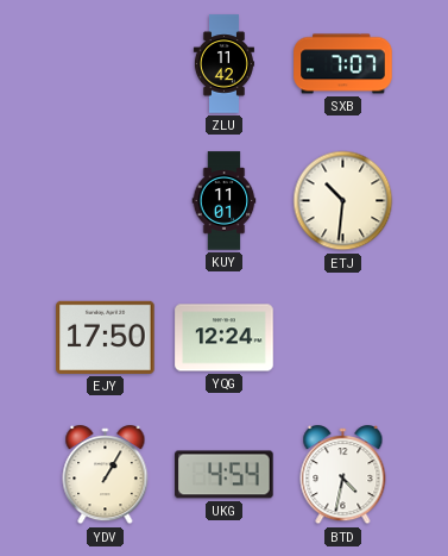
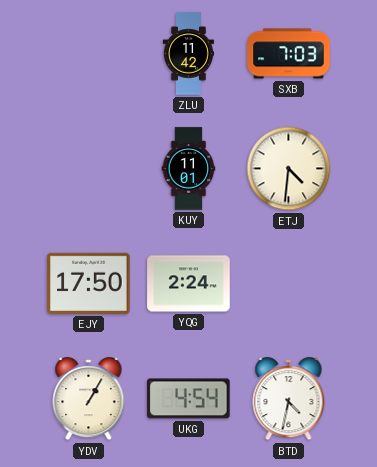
SXB: 7:07 -> 7:03 (289, 54)
ETJ: 10:31 -> 4:31 (289, 169)
YQG: 12:24 -> 2:24 (189, 284)
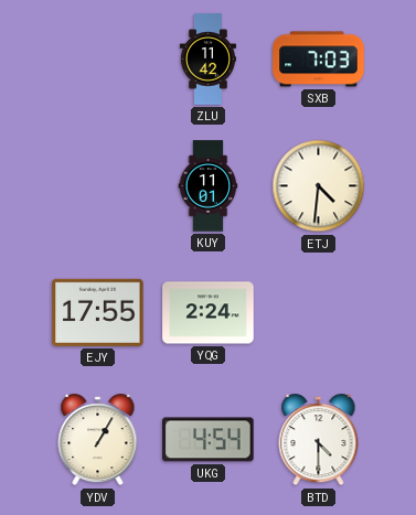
EJY: 17:50 -> 17:55 (98, 312)
BTD: 4:32 -> 4:30 (319, 440)
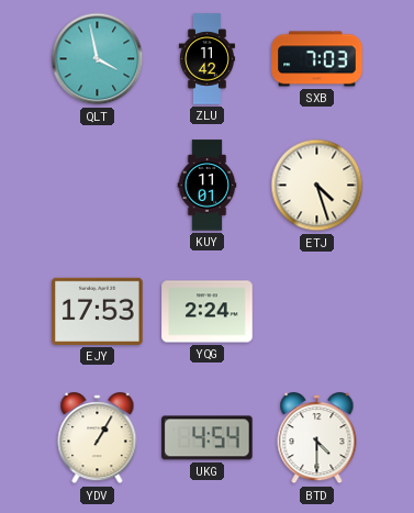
QLT: none -> 3:58 (98, 59)
ETJ: 4:31 -> 4:27 (317, 186)
EJY: 17:55 -> 17:53 (98, 311)
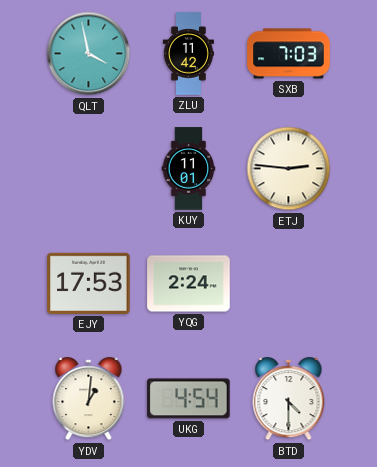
ETJ: 4:27 -> 2:46 (289, 169)
YDV: 1:05 -> 1:01 (89, 399)
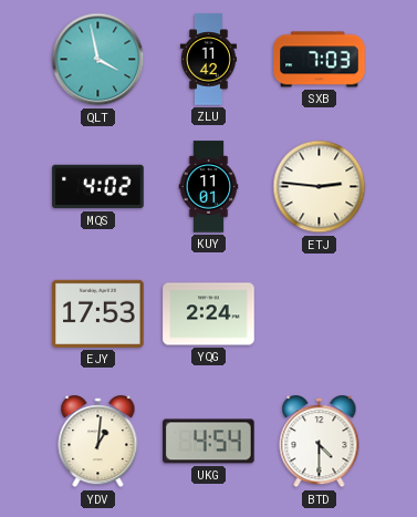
MQS: none -> 4:02 (98, 187)
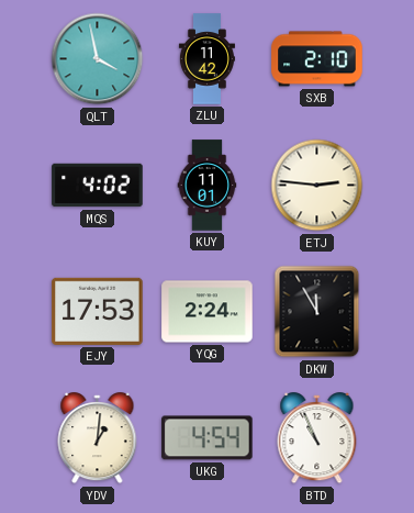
SXB: 7:03 -> 2:10 (317, 59)
DKW: none -> 11:55 (317, 312)
BTD: 4:30 -> 10:56 (317, 438)
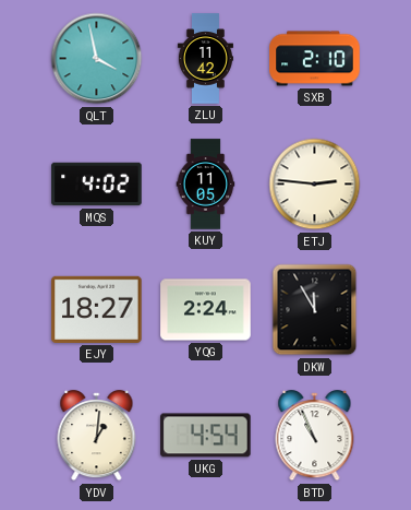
KUY: 11:01 -> 11:05 (206, 185)
EJY: 17:53 -> 18:27 (97, 309)
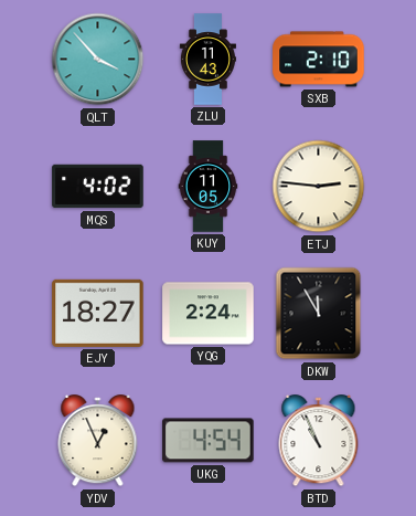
QLT: 3:58 -> 3:53 (98, 60)
ZLU: 11:42 -> 11:43 (207, 60)
YDV: 1:01 -> 12:56 (98, 441)
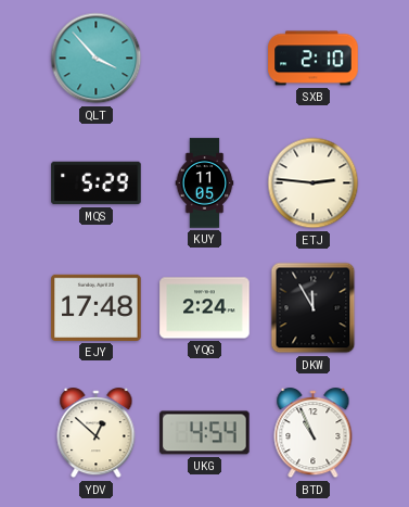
ZLU: 11:43 -> none (207, 60)
MQS: 4:02 -> 5:29 (97, 183)
EJY: 18:27 -> 17:48 (97, 307)
YDV: 12:56 -> 12:52 (97, 433)
